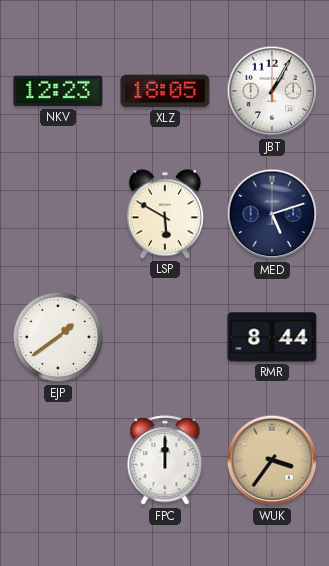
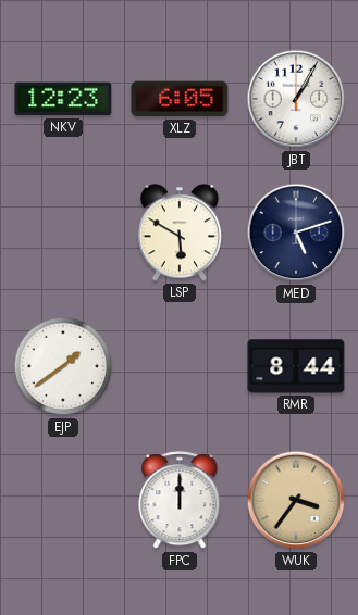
XLZ: 18:05 -> 6:05 (180, 99)
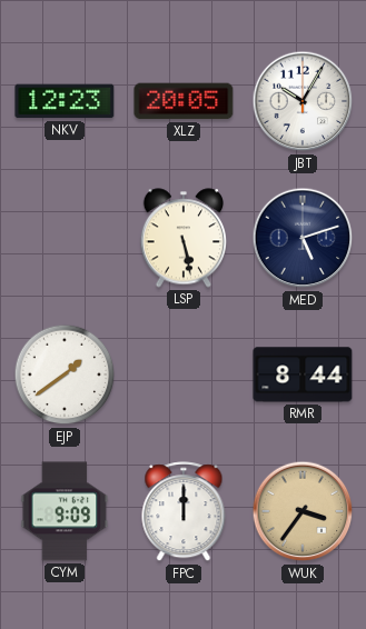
XLZ: 6:05 -> 20:05 (184, 101)
JBT: 1:05 -> 10:05 (303, 101)
LSP: 5:50 -> 5:28 (182, 238)
CYM: none -> 9:09 (65, 511)
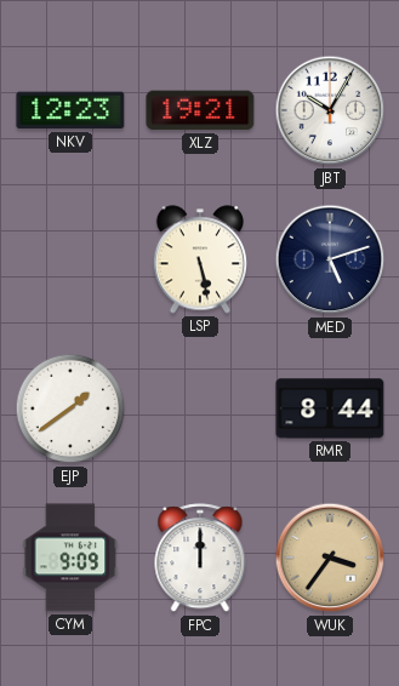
XLZ: 20:05 -> 19:21 (200, 110)
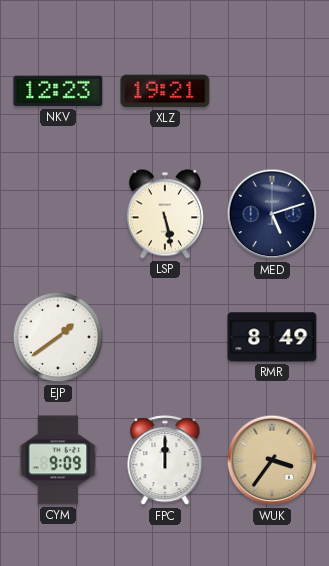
JBT: 10:05 -> none (330, 110)
RMR: 8:44 -> 8:49 (272, 337)
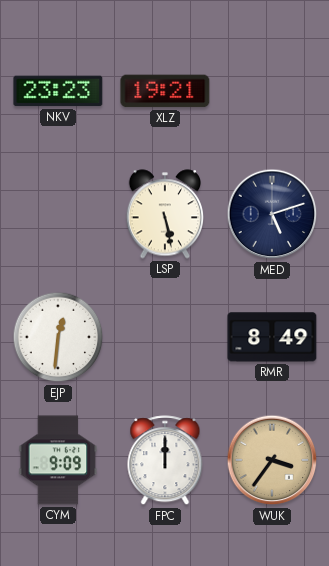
NKV: 12:23 -> 23:23 (58, 91)
EJP: 1:39 -> 12:31 (58, 337)
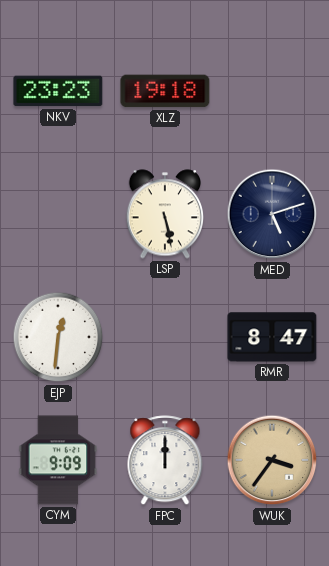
XLZ: 19:21 -> 19:18 (165, 91)
RMR: 8:49 -> 8:47 (272, 337)
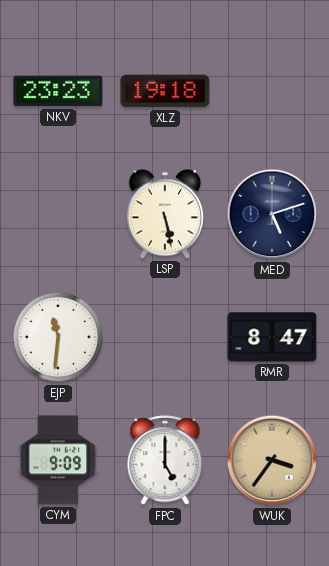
EJP: 12:31 -> 11:31 (58, 337)
FPC: 12:00 -> 5:00 (165, 461)
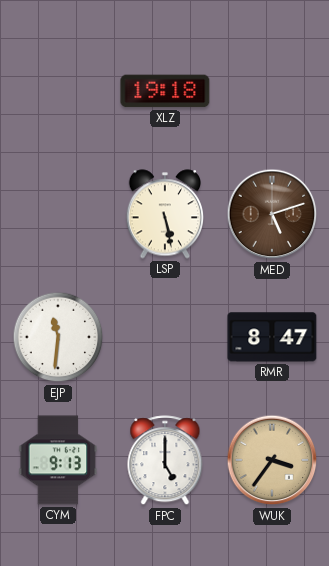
NKV: 23:23 -> none (58, 91)
MED dial: navy -> brown (272, 214)
CYM: 9:09 -> 9:13 (58, 460)
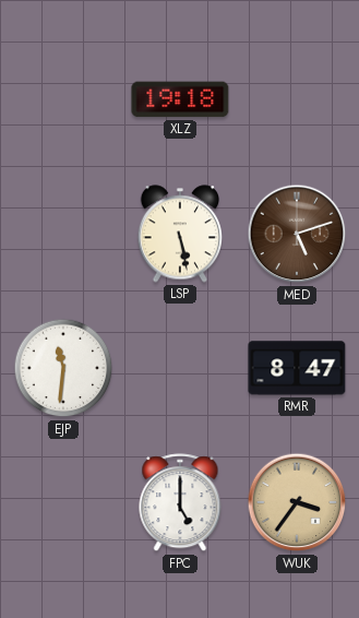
CYM: 9:13 -> none (58, 460)
